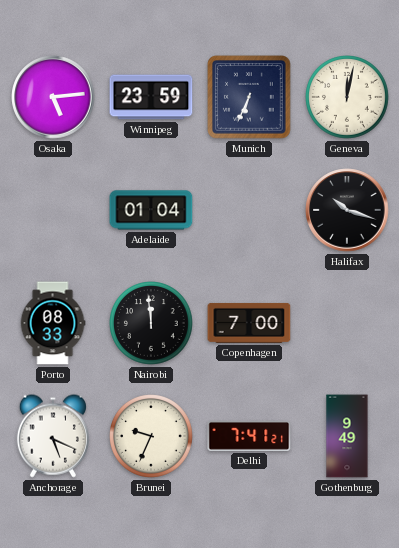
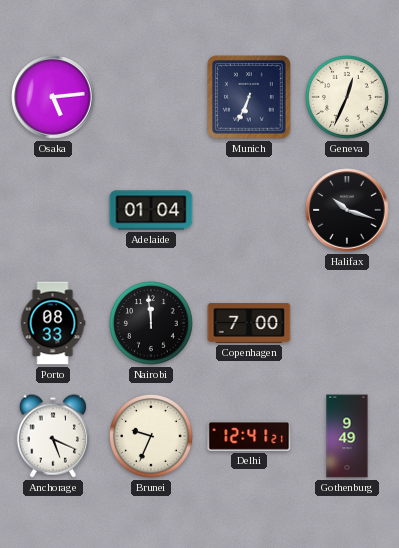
Winnipeg: 23:59 -> none (151, 97)
Geneva: 12:02 -> 12:34 (348, 98)
Delhi: 7:41 -> 12:41 (249, 436)
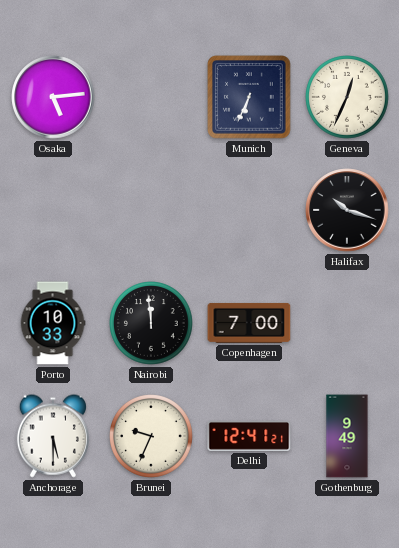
Adelaide: 01:04 -> none (151, 210)
Porto: 08:33 -> 10:33 (53, 323)
Anchorage: 5:19 -> 5:30 (53, 436)
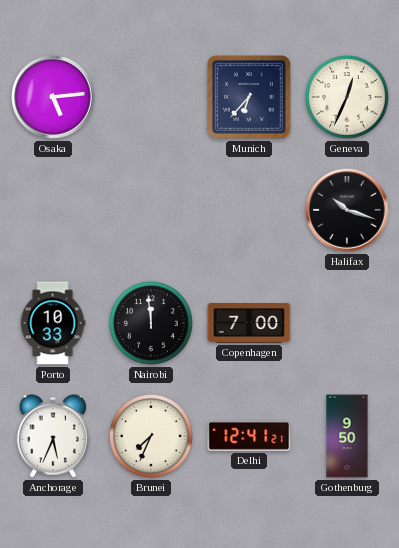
Munich: 6:34 -> 6:37 (249, 97)
Anchorage: 5:30 -> 5:34 (53, 436)
Brunei: 9:34 -> 7:34 (152, 437)
Gothenburg: 9:49 -> 9:50 (347, 436)
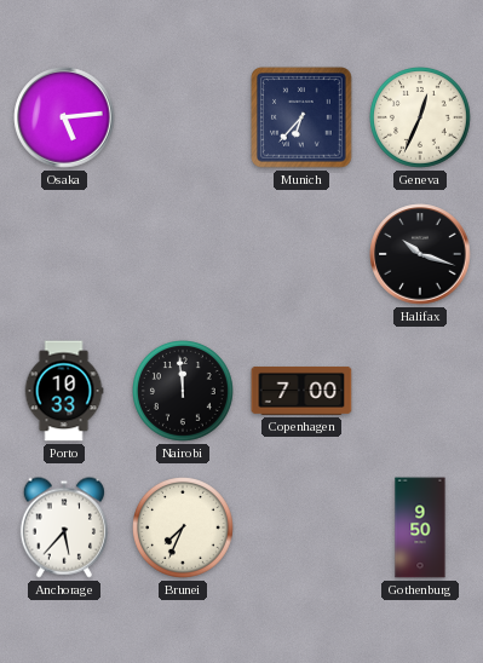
Anchorage: 5:34 -> 5:37 (64, 527)
Delhi: 12:41 -> none (249, 436)
